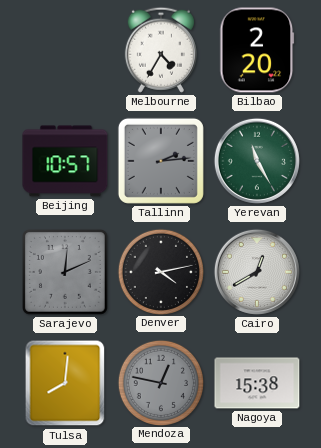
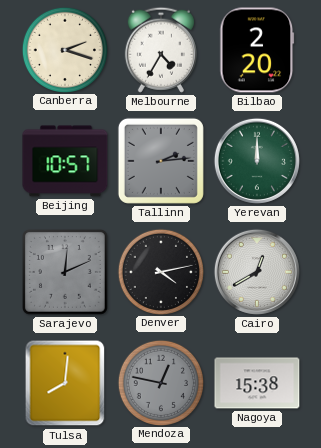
Canberra: none -> 2:18 (64, 49)
Yerevan: 11:25 -> 12:00 (257, 161)
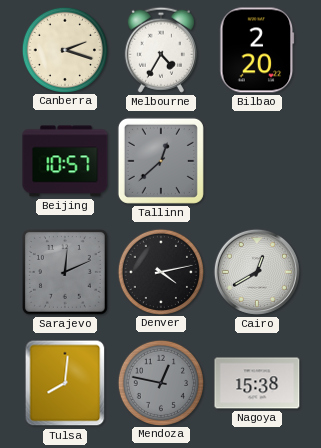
Tallinn: 2:14 -> 12:38 (161, 161)
Yerevan: 12:00 -> none (257, 161)
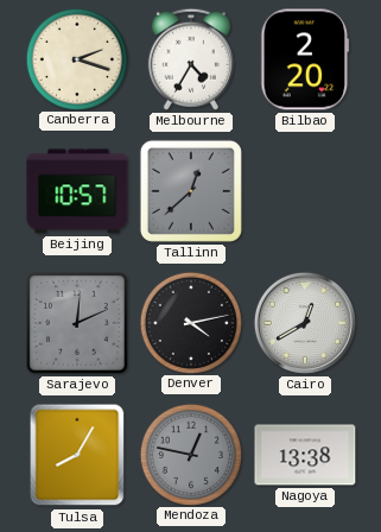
Tulsa: 8:01 -> 8:05 (77, 455)
Nagoya: 15:38 -> 13:38 (305, 455)
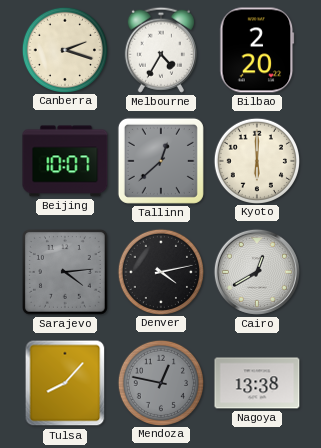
Beijing: 10:57 -> 10:07 (65, 161)
Kyoto: none -> 6:00 (256, 160)
Sarajevo: 12:11 -> 4:14 (65, 272)
Tulsa: 8:05 -> 8:07 (65, 383)
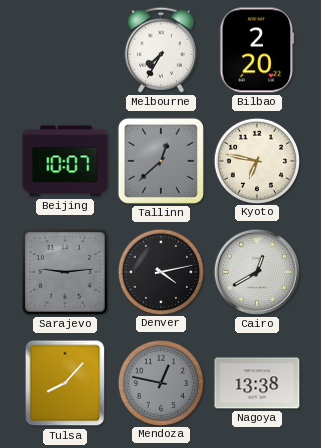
Canberra: 2:18 -> none (64, 49)
Melbourne: 4:35 -> 7:35 (161, 50)
Kyoto: 6:00 -> 6:47 (256, 160)
Sarajevo: 4:14 -> 9:14 (65, 272)
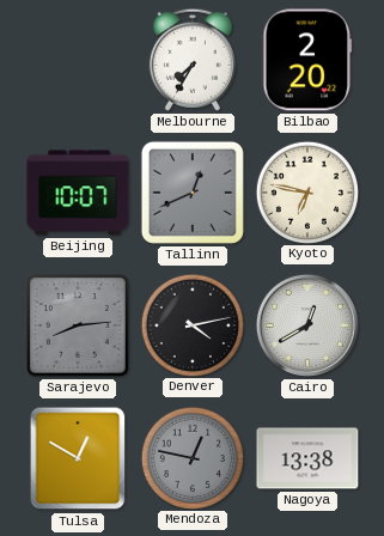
Tallinn: 12:38 -> 12:41 (193, 193)
Sarajevo: 9:14 -> 8:14 (78, 325)
Tulsa: 8:07 -> 12:50 (78, 458)
